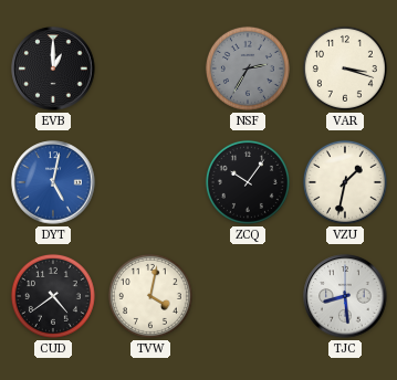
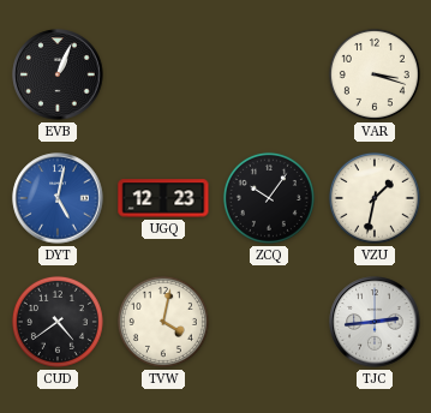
EVB: 1:00 -> 1:04 (58, 74)
NSF: 2:35 -> none (248, 68)
UGQ: none -> 12:23 (163, 198)
TJC: 8:29 -> 2:44 (375, 322)
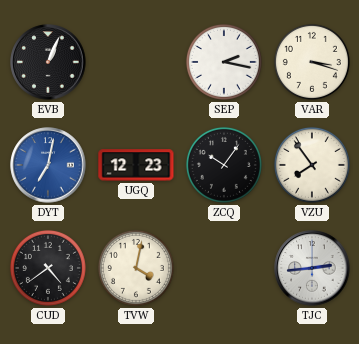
SEP: none -> 2:17 (224, 62)
DYT: 5:02 -> 7:02 (48, 165)
VZU: 1:32 -> 7:54 (312, 165)
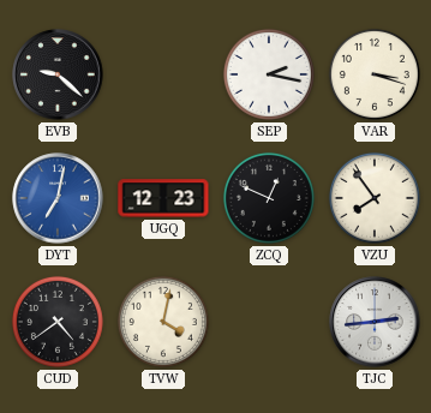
EVB: 1:04 -> 9:22 (58, 74)
ZCQ: 10:06 -> 12:49 (269, 198)
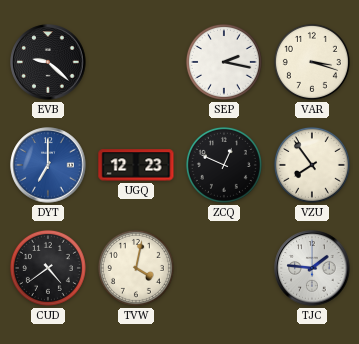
DYT: 7:02 -> 7:00 (48, 165)
TJC: 2:44 -> 1:46 (312, 268)
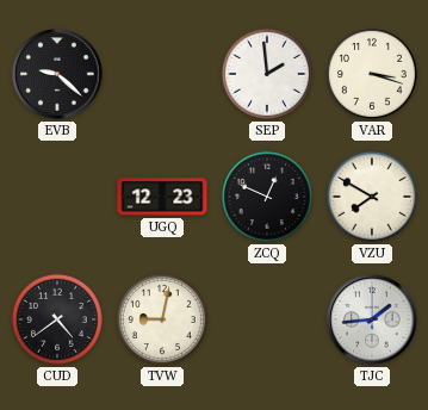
SEP: 2:17 -> 1:59 (267, 74)
DYT: 7:00 -> none (48, 165)
VZU: 7:54 -> 7:50 (372, 197)
TVW: 4:02 -> 9:02 (162, 319)
TJC: 1:46 -> 1:44 (372, 319)
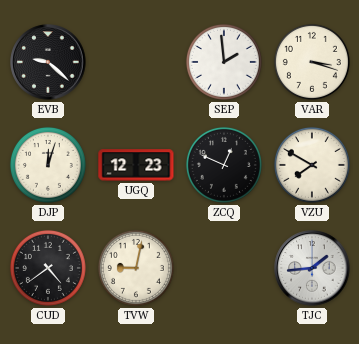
DJP: none -> 12:03 (48, 165)
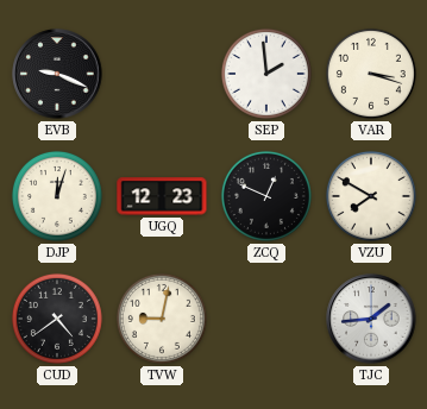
EVB: 9:22 -> 9:19 (57, 74)
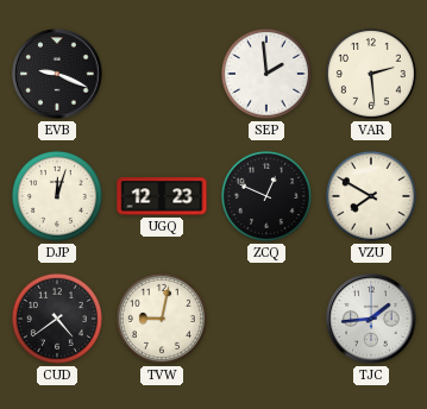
VAR: 3:18 -> 2:29 (371, 74)
